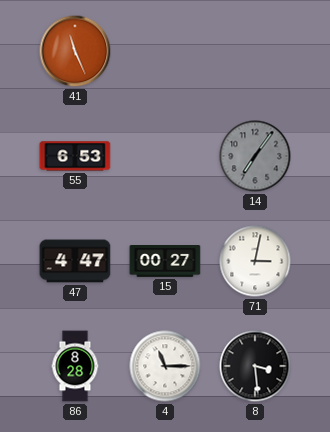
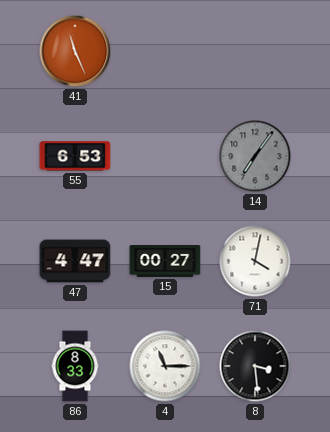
71: 3:02 -> 4:02 (255, 261)
86: 8:28 -> 8:33 (75, 366)
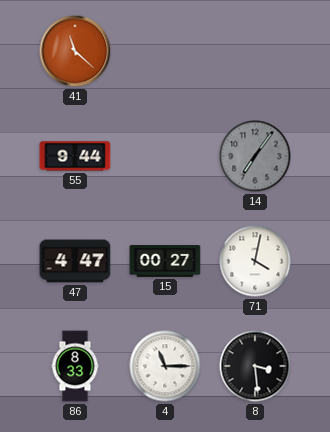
41: 11:26 -> 11:22 (75, 51)
55: 6:53 -> 9:44 (75, 156)
